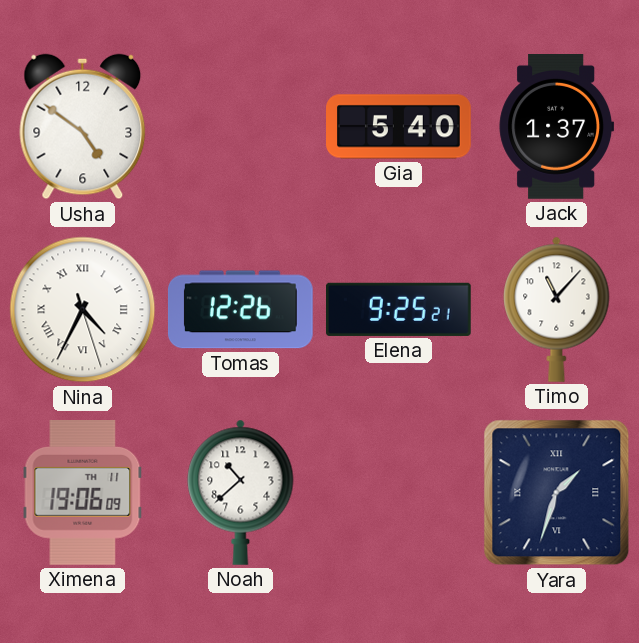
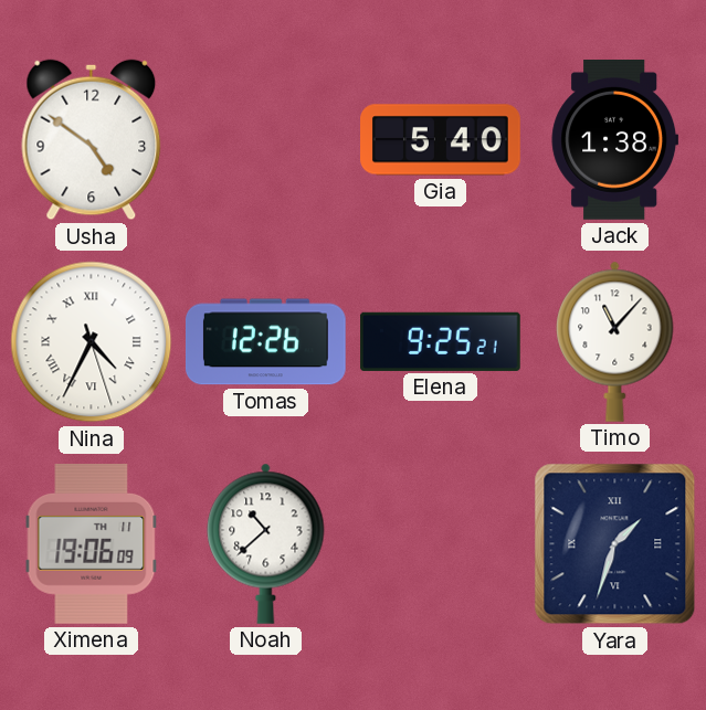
Jack: 1:37 -> 1:38 (615, 140)
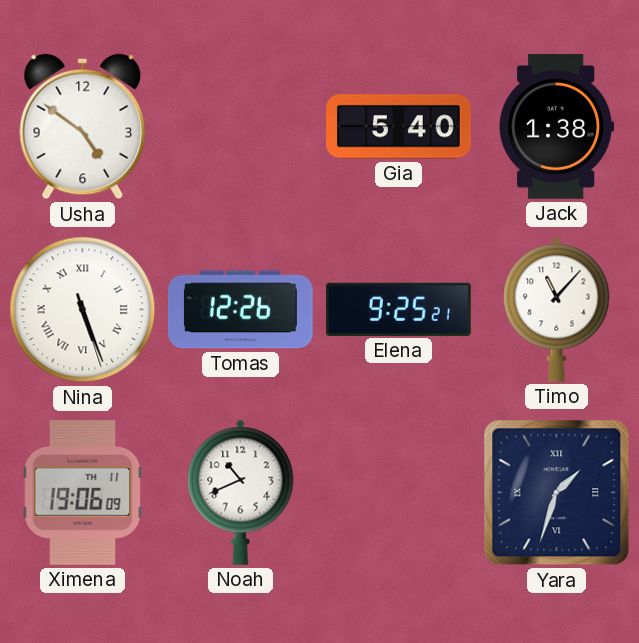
Nina: 4:34 -> 5:26 (83, 310)
Noah: 10:38 -> 10:41 (241, 492)
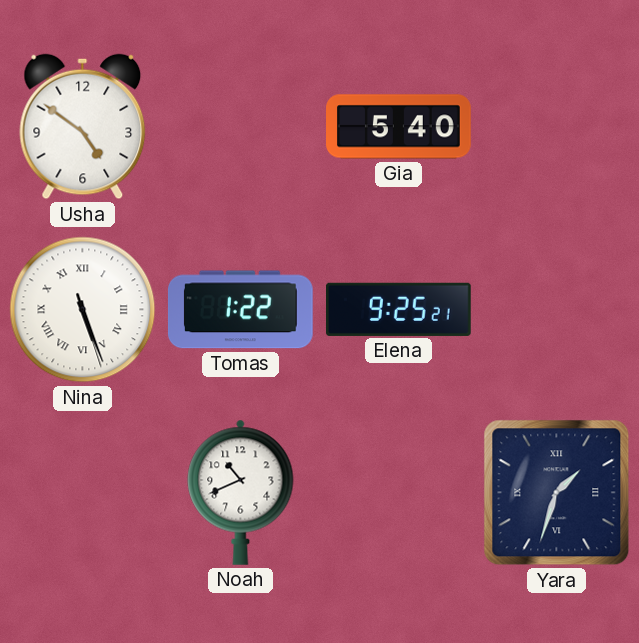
Jack: 1:38 -> none (557, 127)
Tomas: 12:26 -> 1:22 (240, 310)
Timo: 11:07 -> none (557, 309)
Ximena: 19:06 -> none (83, 493)
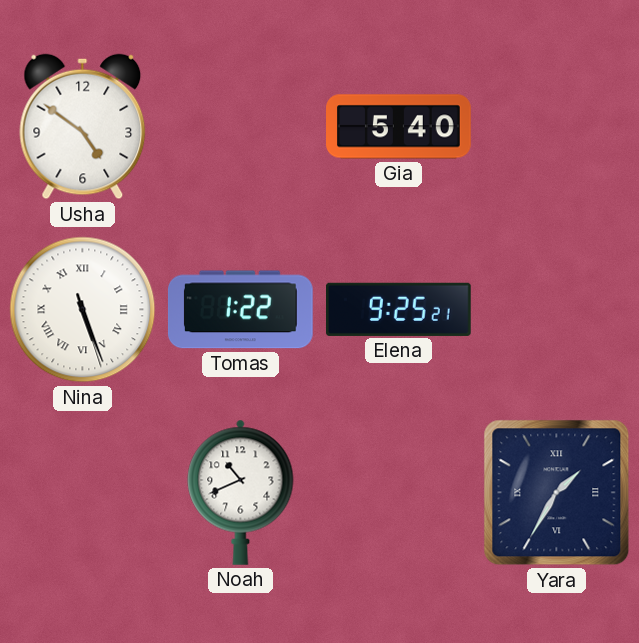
Yara: 1:33 -> 1:35 (557, 493)
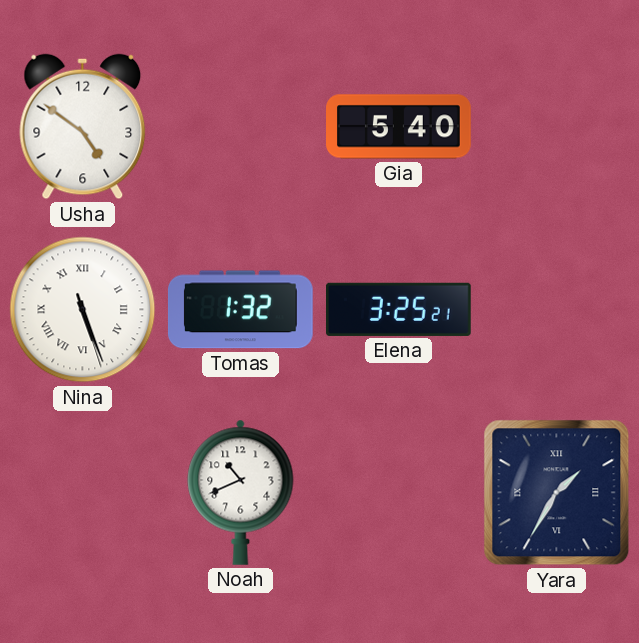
Tomas: 1:22 -> 1:32 (240, 310)
Elena: 9:25 -> 3:25 (399, 309)
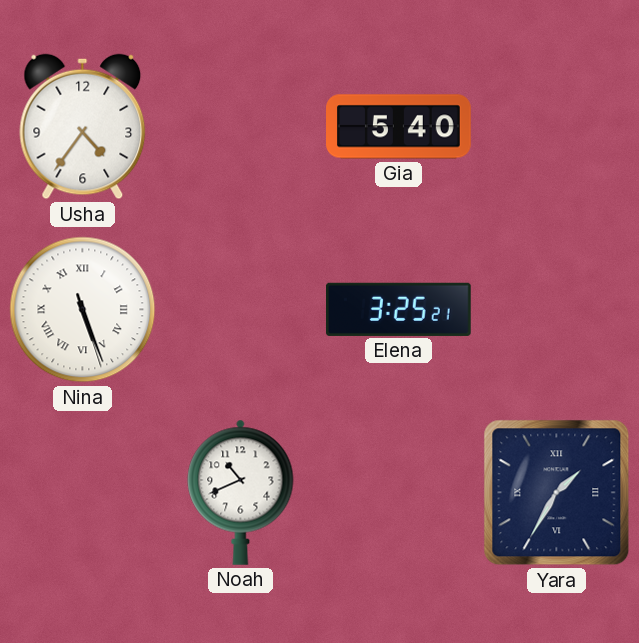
Usha: 4:51 -> 4:36 (83, 127)
Tomas: 1:32 -> none (240, 310)
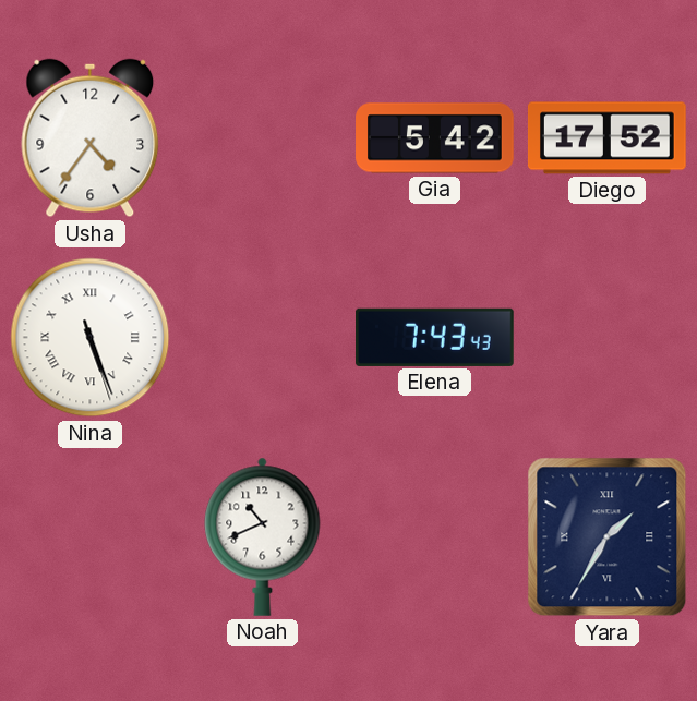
Gia: 5:40 -> 5:42 (435, 138)
Diego: none -> 17:52 (606, 138)
Elena: 3:25 -> 7:43 (435, 337)
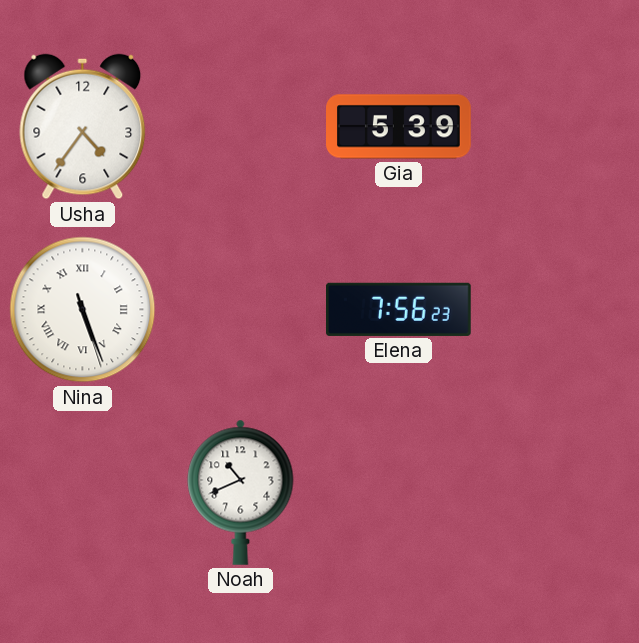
Gia: 5:42 -> 5:39 (399, 127)
Diego: 17:52 -> none (606, 138)
Elena: 7:43 -> 7:56 (399, 309)
Yara: 1:35 -> none (608, 537)
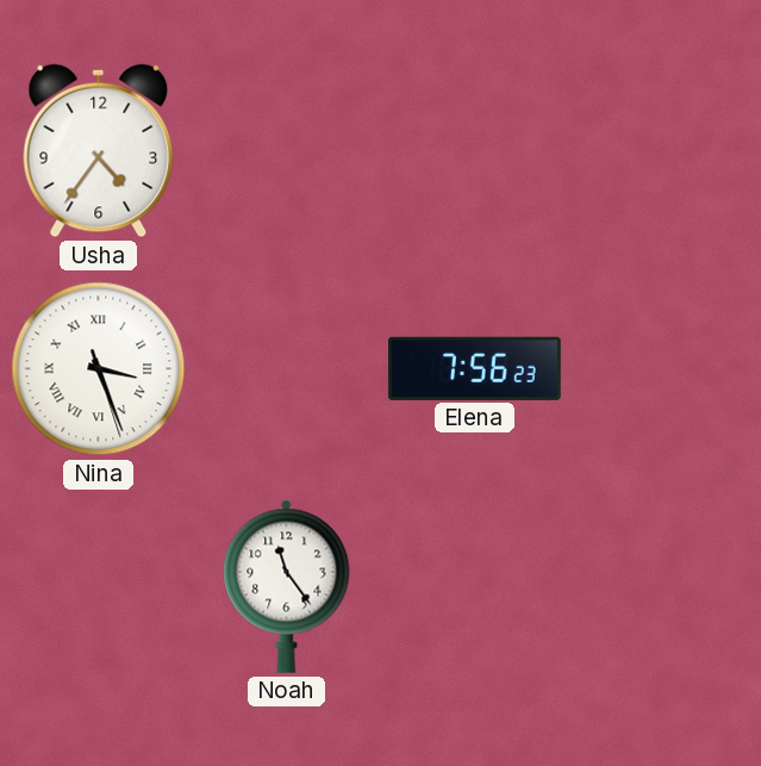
Gia: 5:39 -> none (399, 127)
Nina: 5:26 -> 3:26 (99, 369)
Noah: 10:41 -> 11:24 (287, 586)
